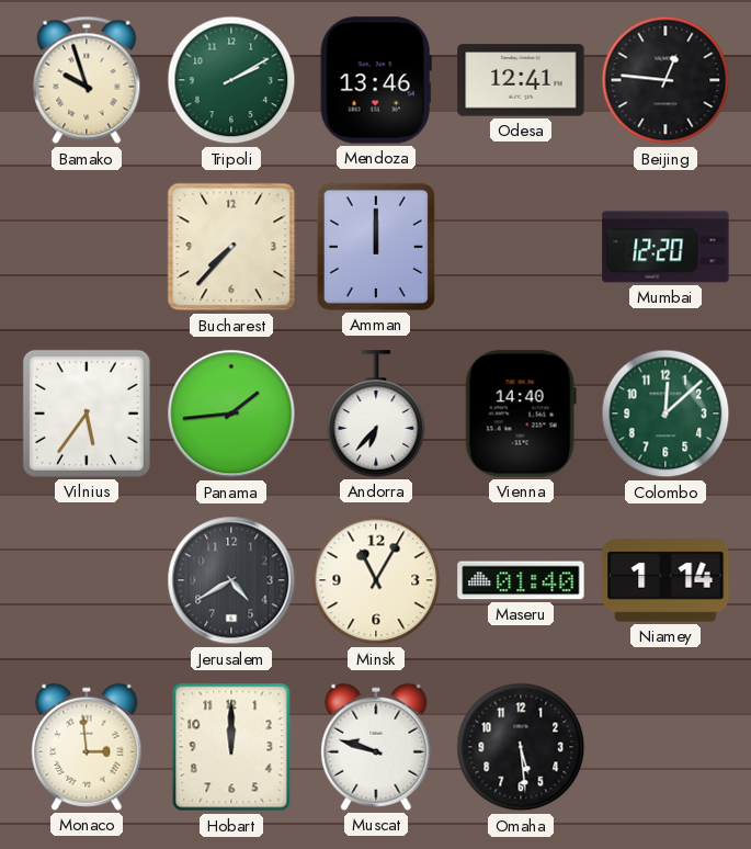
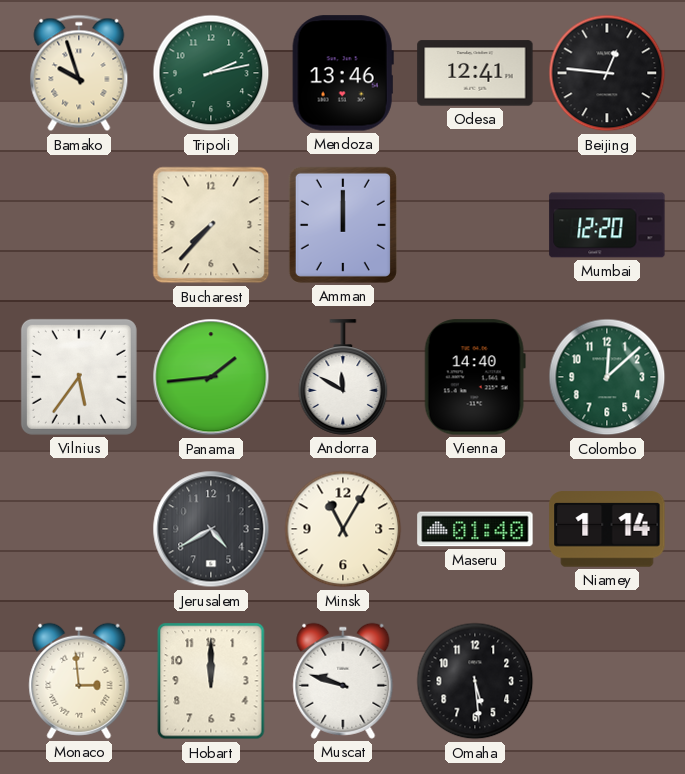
Tripoli: 2:10 -> 2:13 (211, 73)
Andorra: 6:37 -> 11:50 (343, 377)
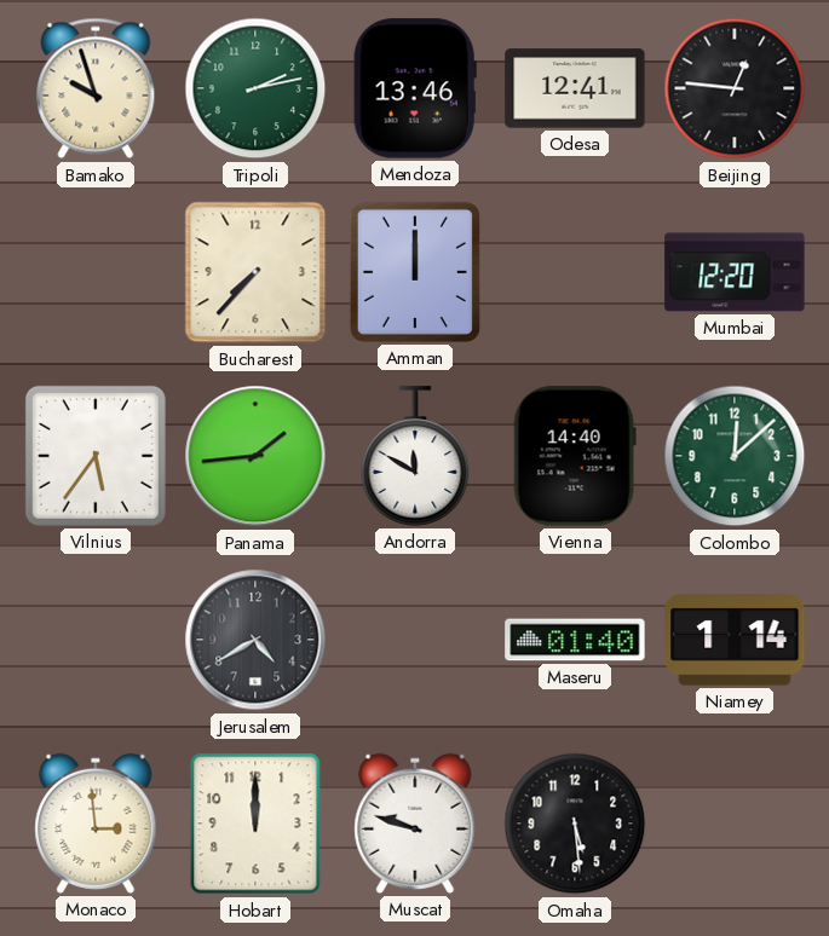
Minsk: 11:05 -> none (343, 529)
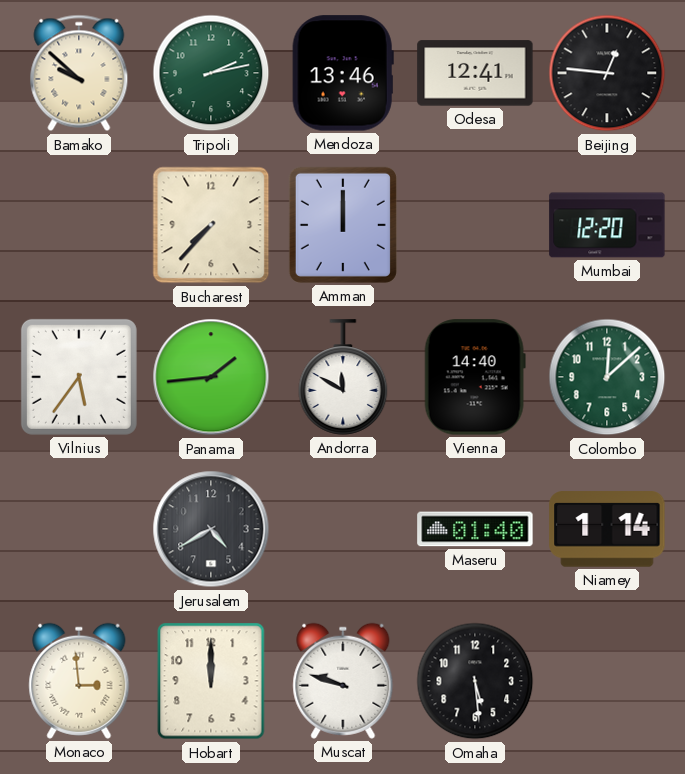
Bamako: 9:57 -> 9:52 (79, 73)
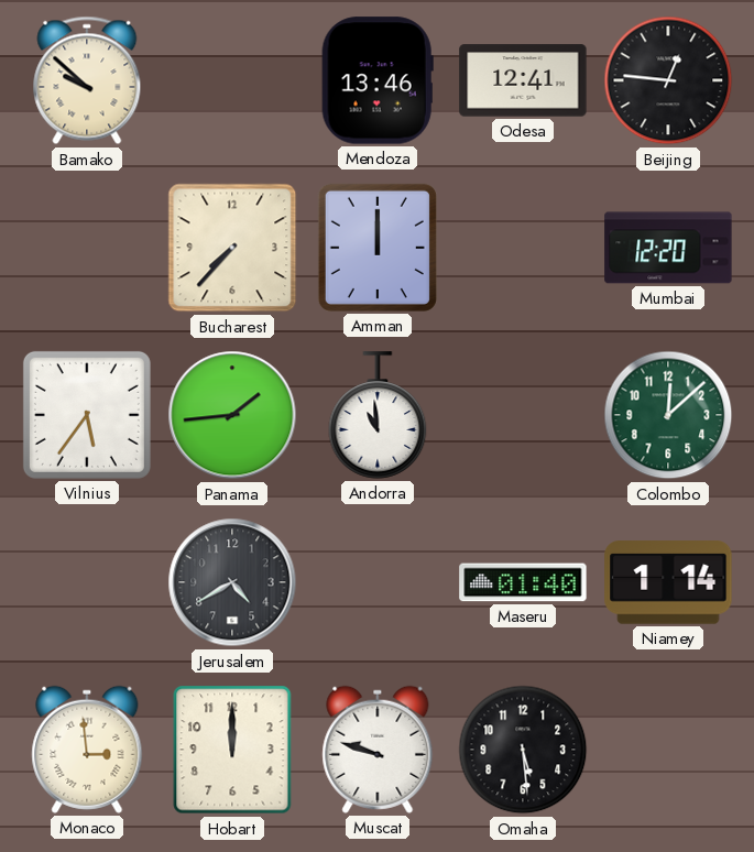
Tripoli: 2:13 -> none (211, 73)
Andorra: 11:50 -> 10:59 (378, 415)
Vienna: 14:40 -> none (475, 377)
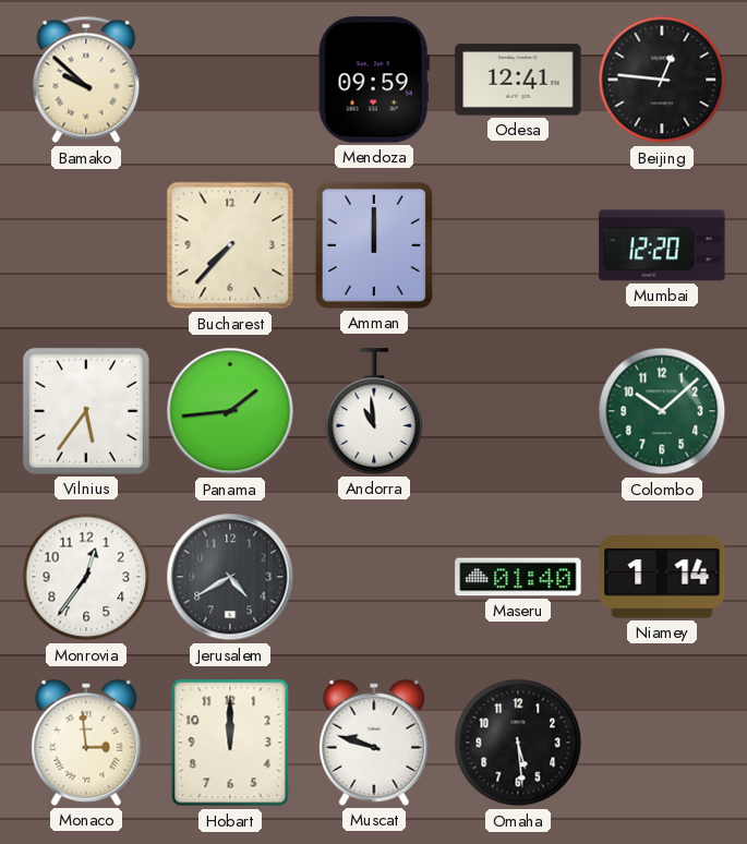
Mendoza: 13:46 -> 09:59 (374, 80)
Colombo: 12:08 -> 10:08 (662, 411)
Monrovia: none -> 12:36 (86, 577)
